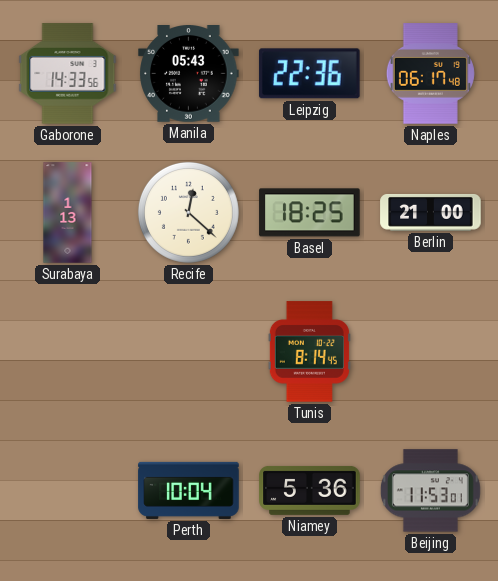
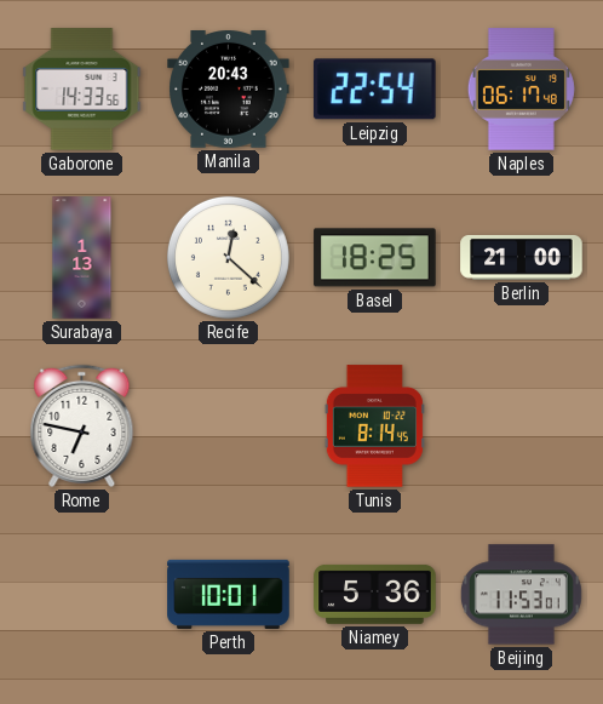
Manila: 05:43 -> 20:43 (229, 90)
Leipzig: 22:36 -> 22:54 (374, 90)
Rome: none -> 6:47 (82, 425)
Perth: 10:04 -> 10:01 (229, 594)
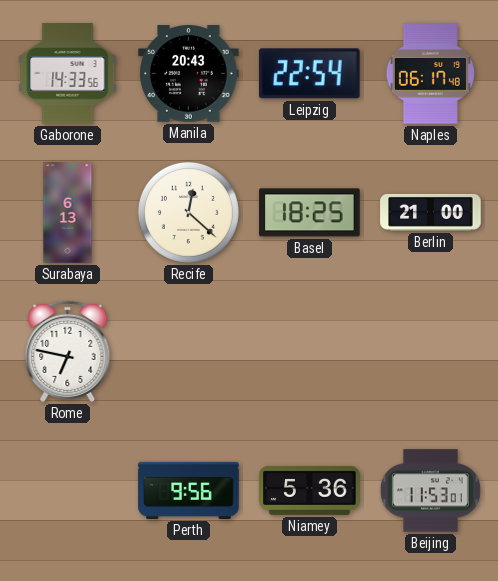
Surabaya: 1:13 -> 6:13 (68, 213)
Tunis: 8:14 -> none (374, 427)
Perth: 10:01 -> 9:56 (189, 490)
